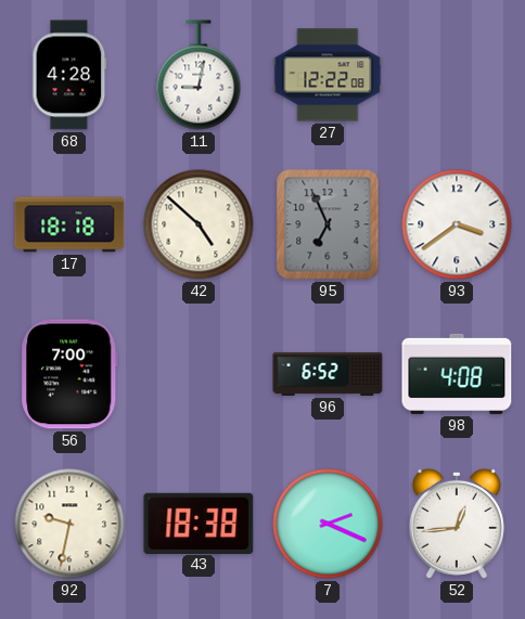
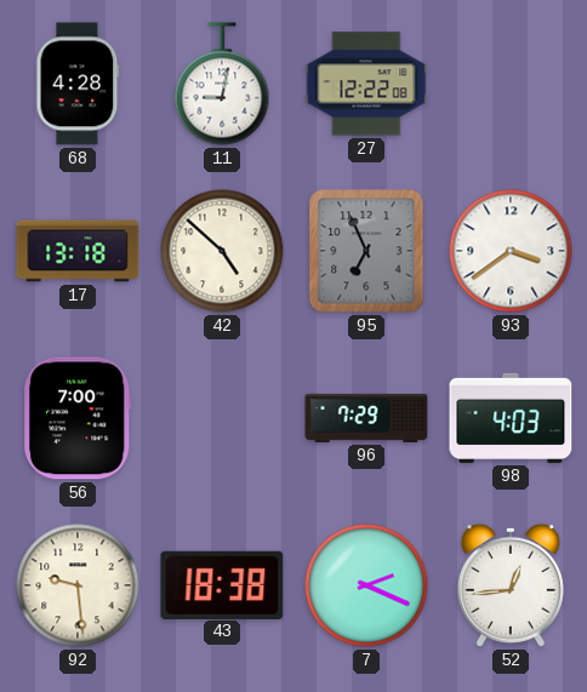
17: 18:18 -> 13:18 (78, 251)
96: 6:52 -> 7:29 (366, 418)
98: 4:08 -> 4:03 (511, 418)
92: 9:32 -> 9:29 (78, 585)
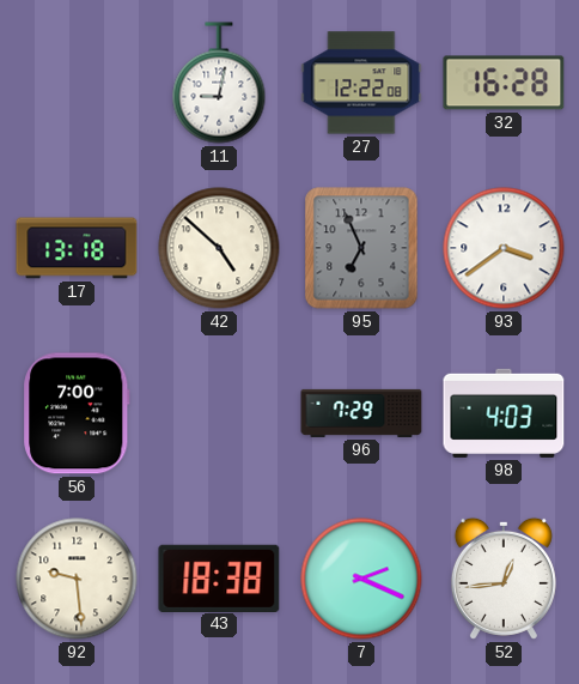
68: 4:28 -> none (78, 84)
32: none -> 16:28 (504, 83)
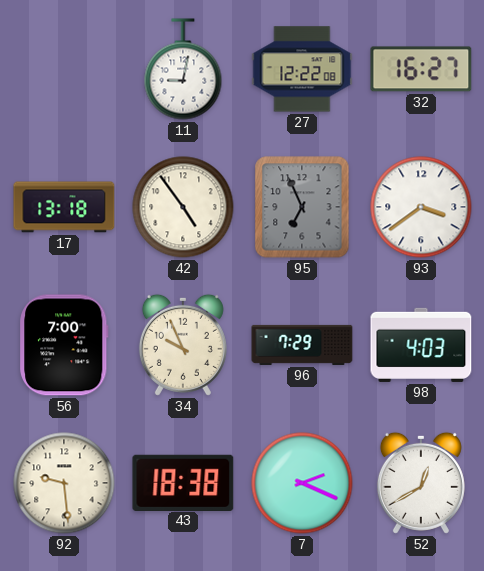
32: 16:28 -> 16:27 (421, 69)
42: 4:52 -> 4:54 (183, 207)
34: none -> 9:56 (183, 345)
52: 12:44 -> 12:40 (421, 483)
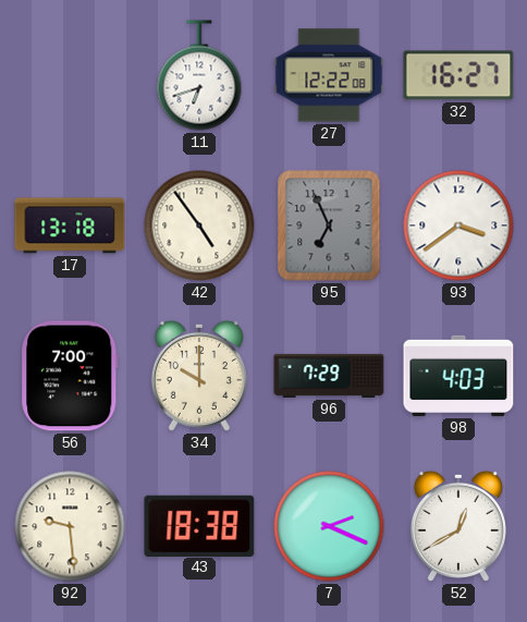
11: 9:02 -> 6:42 (199, 75)
34: 9:56 -> 10:00 (199, 376)
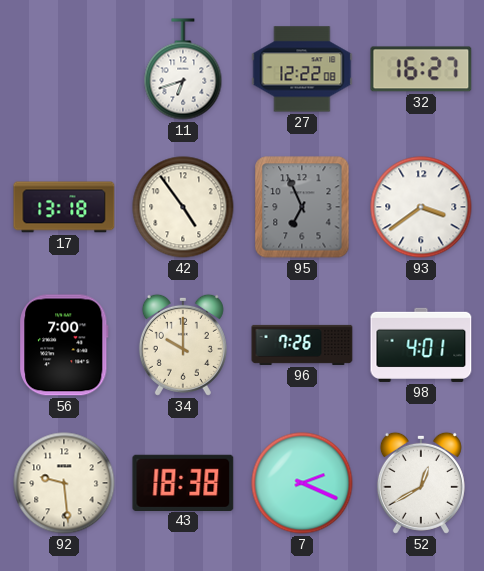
96: 7:29 -> 7:26 (302, 345)
98: 4:03 -> 4:01 (421, 345)
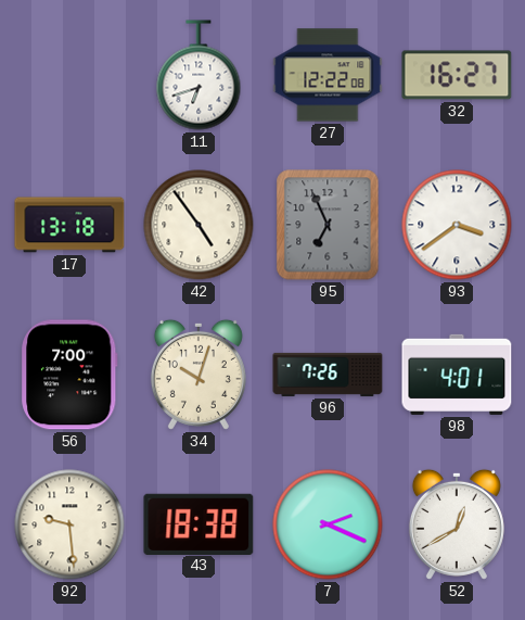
34: 10:00 -> 10:03 (199, 375)
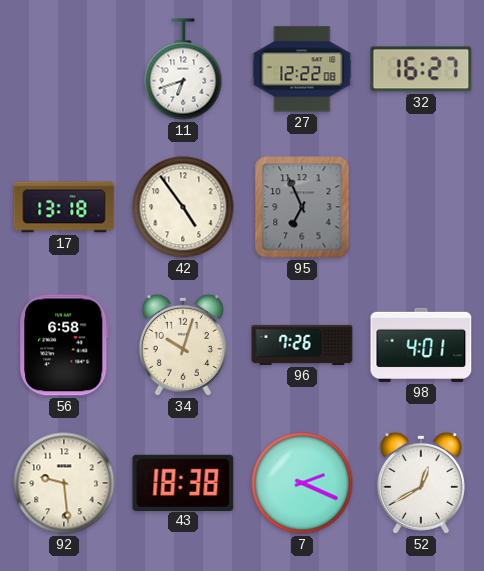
93: 3:39 -> none (457, 225)
56: 7:00 -> 6:58 (64, 345)
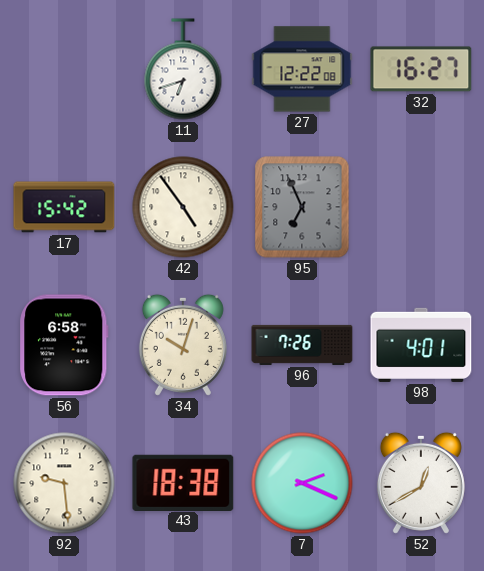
17: 13:18 -> 15:42 (64, 207)
